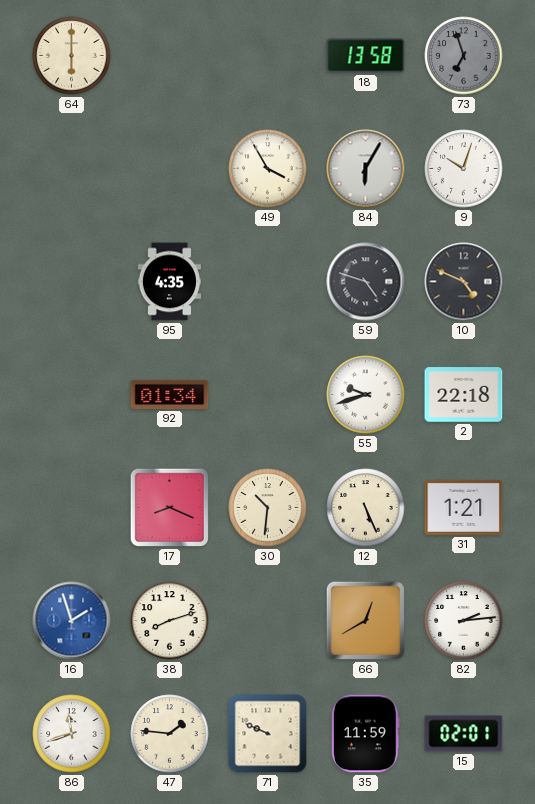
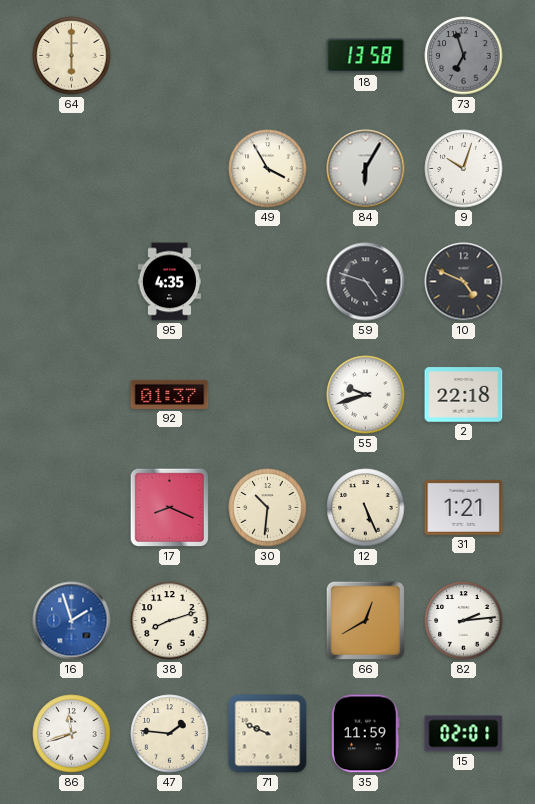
92: 01:34 -> 01:37 (170, 394)
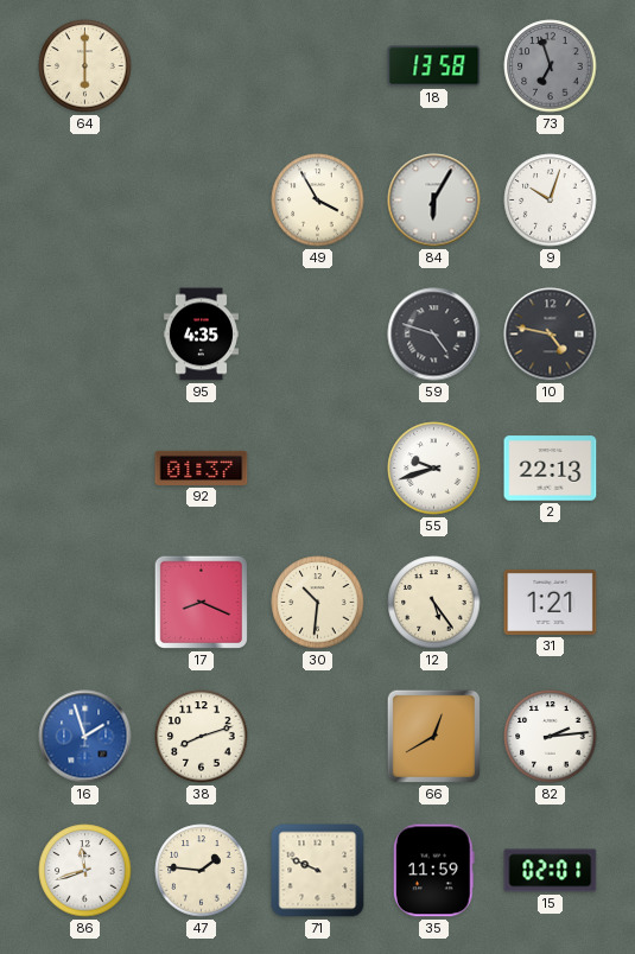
10: 4:49 -> 4:47 (551, 335)
2: 22:18 -> 22:13 (551, 469)
12: 5:26 -> 5:24 (434, 603)
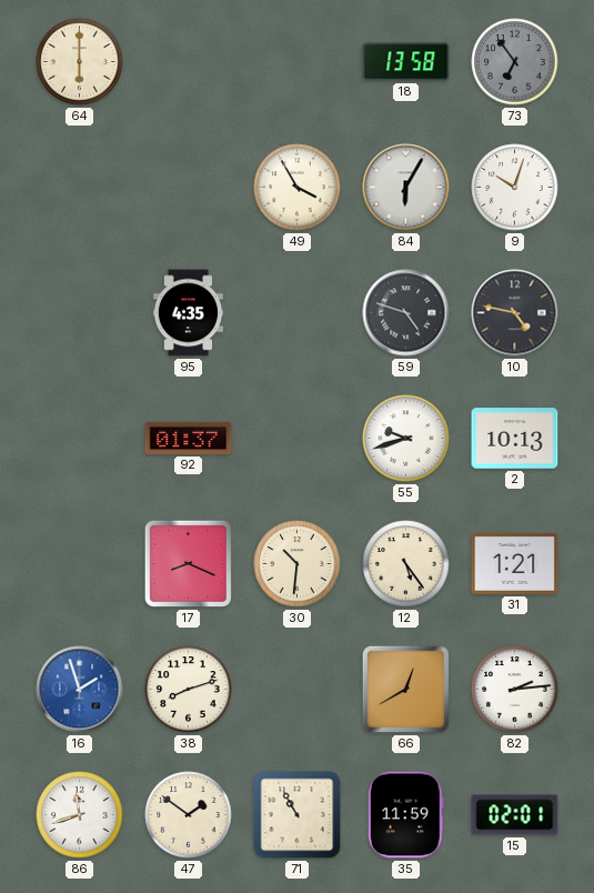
73: 6:57 -> 6:54 (515, 62)
2: 22:13 -> 10:13 (515, 439)
47: 1:46 -> 1:51 (189, 815)
71: 9:49 -> 10:55 (298, 815)
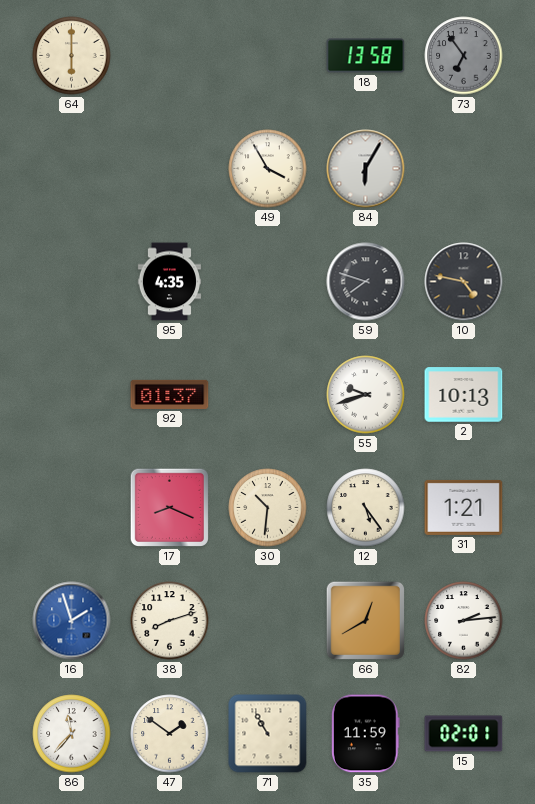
9: 10:03 -> none (515, 188)
59: 4:48 -> 7:48 (366, 282)
86: 11:42 -> 11:37 (72, 734)
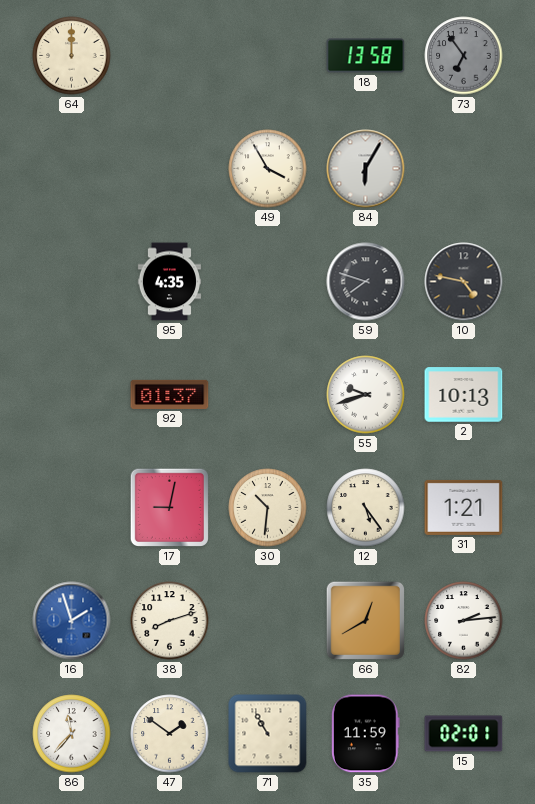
64: 6:00 -> 12:00 (72, 56)
17: 8:19 -> 9:02 (169, 507)
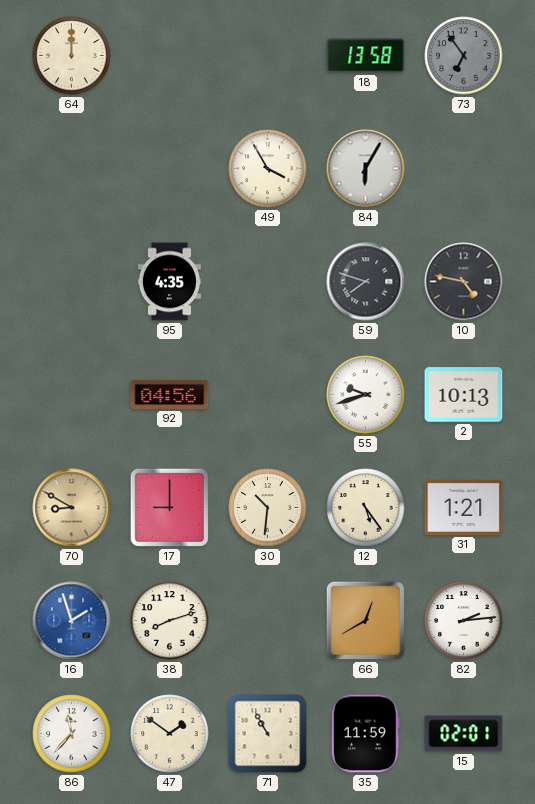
92: 01:37 -> 04:56 (170, 394)
70: none -> 8:50 (72, 508)
17: 9:02 -> 9:00 (169, 507)
